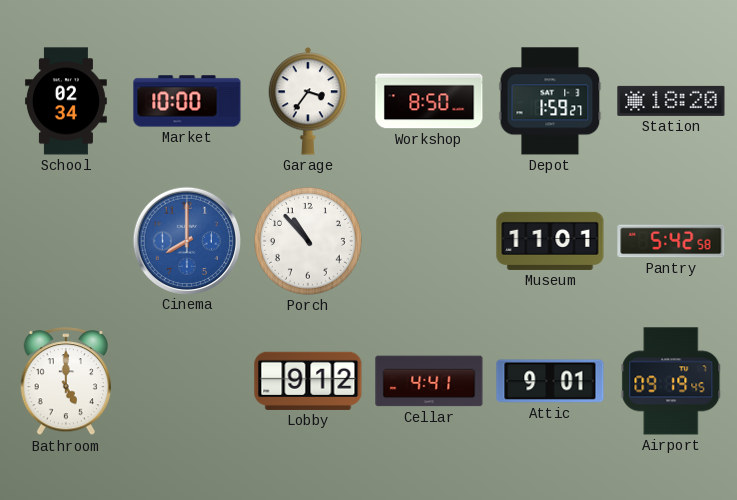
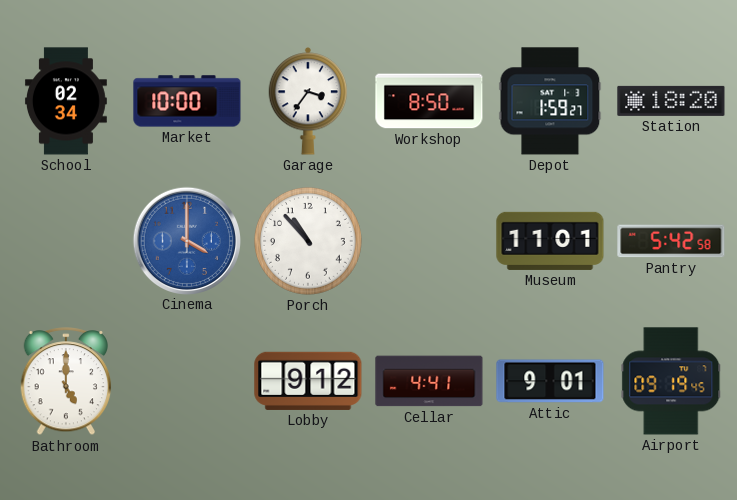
Cinema: 8:00 -> 4:00 (186, 240)
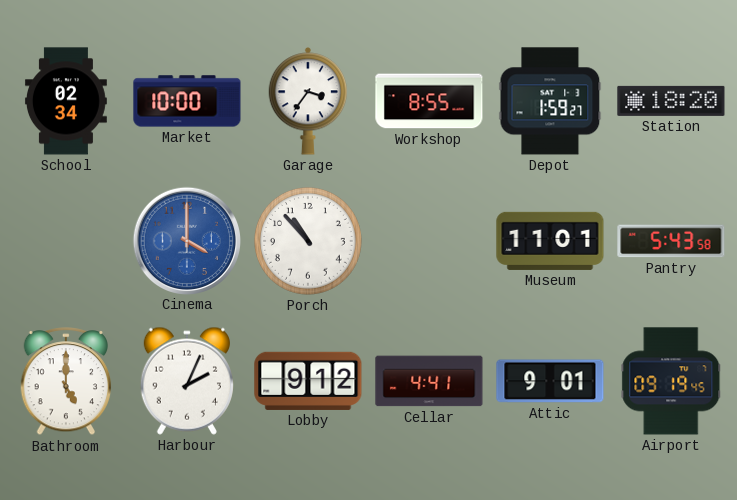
Workshop: 8:50 -> 8:55 (429, 101)
Pantry: 5:42 -> 5:43 (671, 241)
Harbour: none -> 2:04 (187, 381)
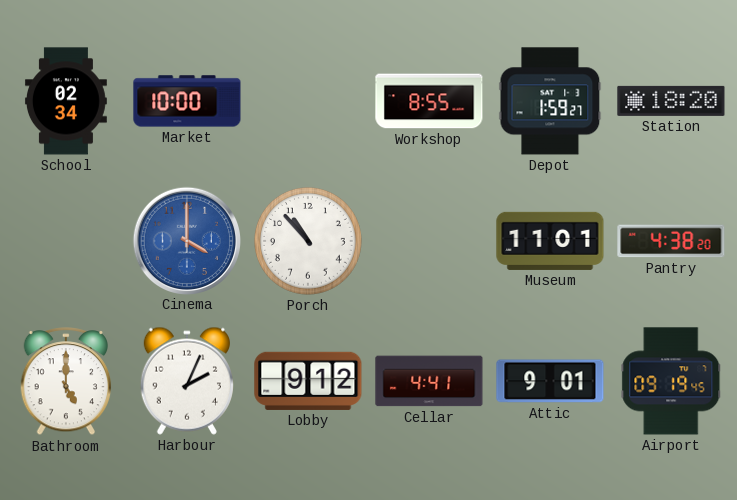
Garage: 3:36 -> none (308, 101)
Pantry: 5:43 -> 4:38 (671, 241)
